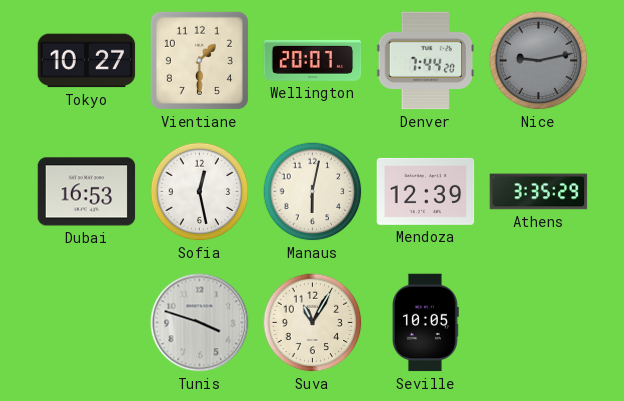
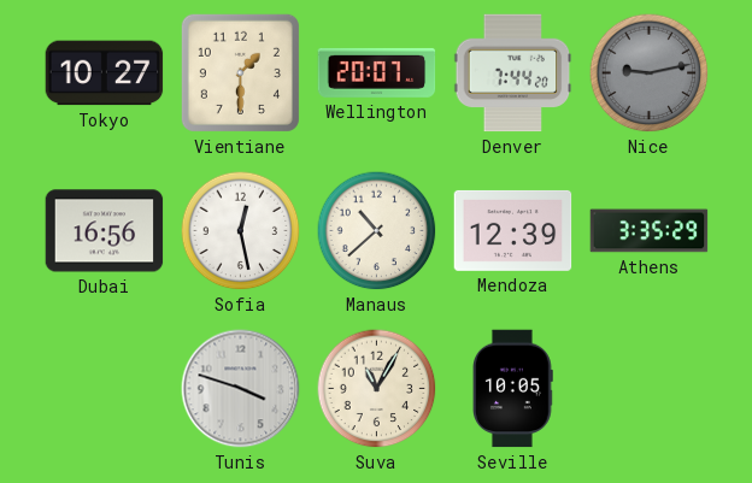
Dubai: 16:53 -> 16:56 (105, 231)
Manaus: 6:02 -> 10:38 (377, 231)
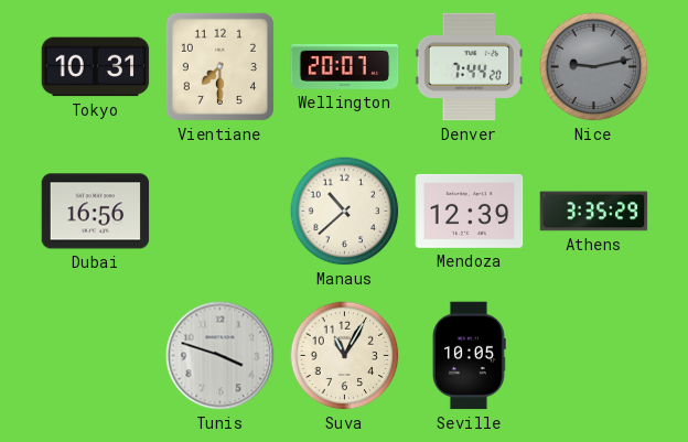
Tokyo: 10:27 -> 10:31 (96, 67)
Vientiane: 1:30 -> 7:30 (219, 66)
Sofia: 12:28 -> none (241, 231)
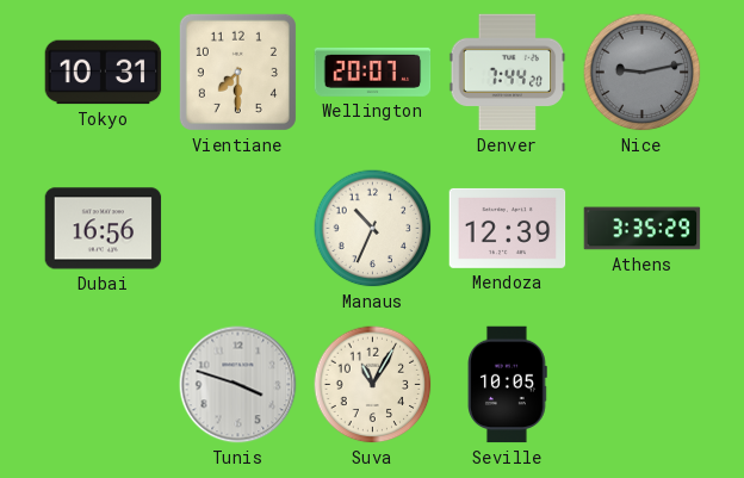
Manaus: 10:38 -> 10:34 (373, 229)
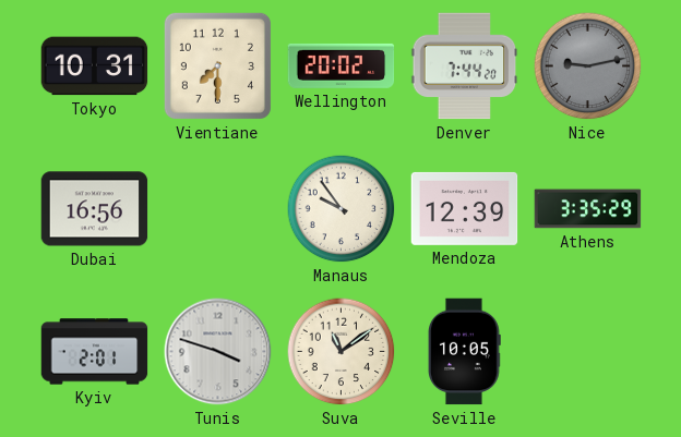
Wellington: 20:07 -> 20:02 (342, 65)
Manaus: 10:34 -> 9:54 (342, 209)
Kyiv: none -> 2:01 (95, 352)
Suva: 11:05 -> 11:09 (342, 352)
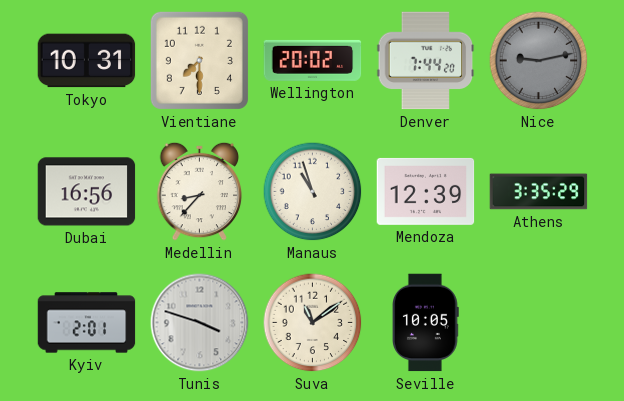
Medellin: none -> 8:37 (200, 191)
Manaus: 9:54 -> 10:57 (313, 192)
